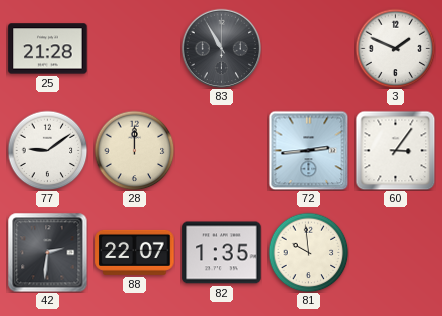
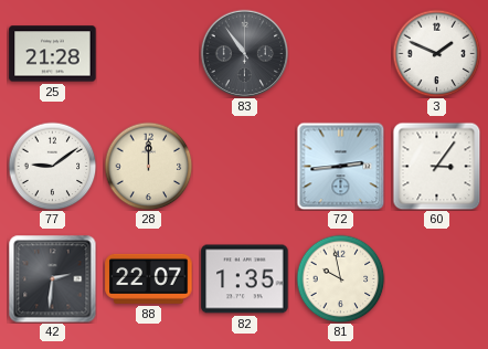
83: 10:55 -> 10:54 (244, 53)
81: 9:59 -> 9:58 (340, 278)
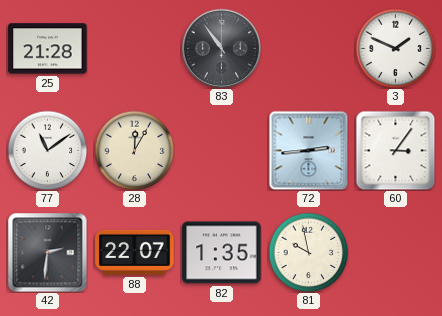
77: 9:09 -> 11:09 (47, 150)
28: 12:00 -> 12:05 (134, 150)
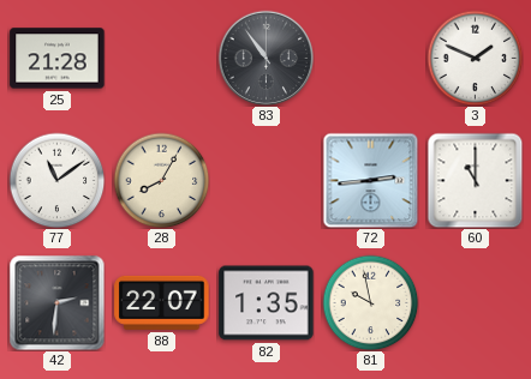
28: 12:05 -> 8:05 (161, 180)
60: 3:06 -> 11:00 (475, 180)
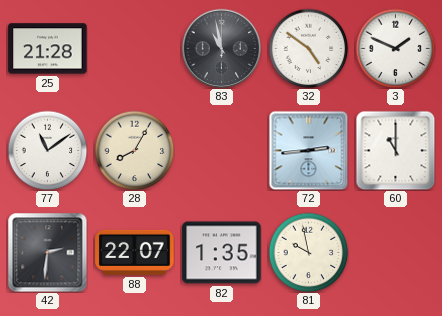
83: 10:54 -> 10:58 (221, 48)
32: none -> 4:51 (308, 48)
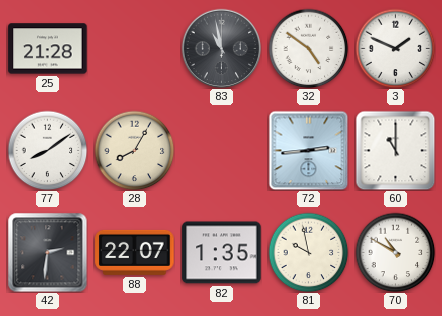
77: 11:09 -> 8:09 (47, 150)
70: none -> 10:50 (395, 252)
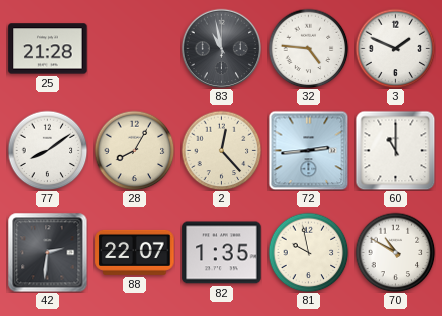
32: 4:51 -> 4:46 (308, 48)
2: none -> 12:23 (221, 150)
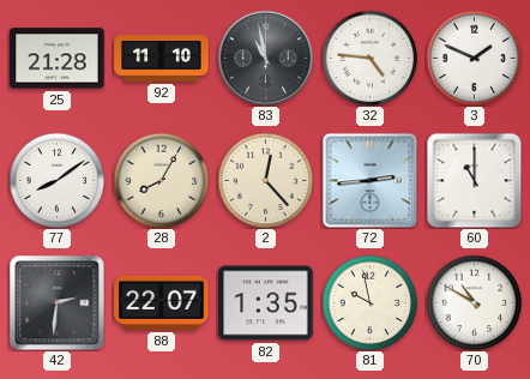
92: none -> 11:10 (162, 59)
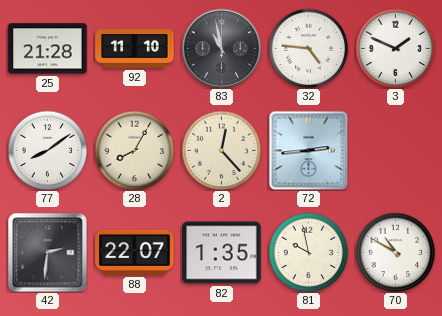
60: 11:00 -> none (474, 180)
